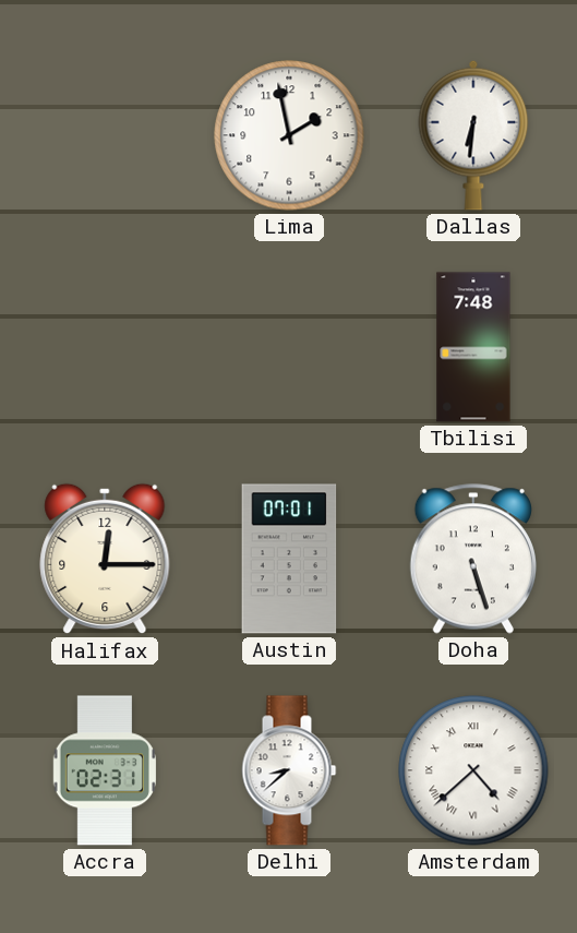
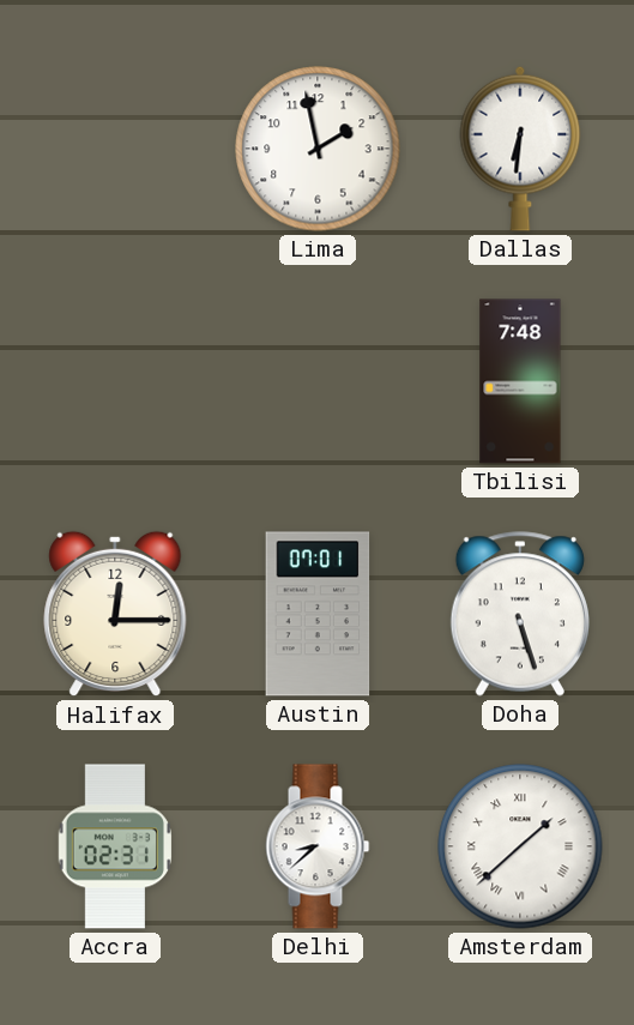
Amsterdam: 4:38 -> 1:38 (520, 846)
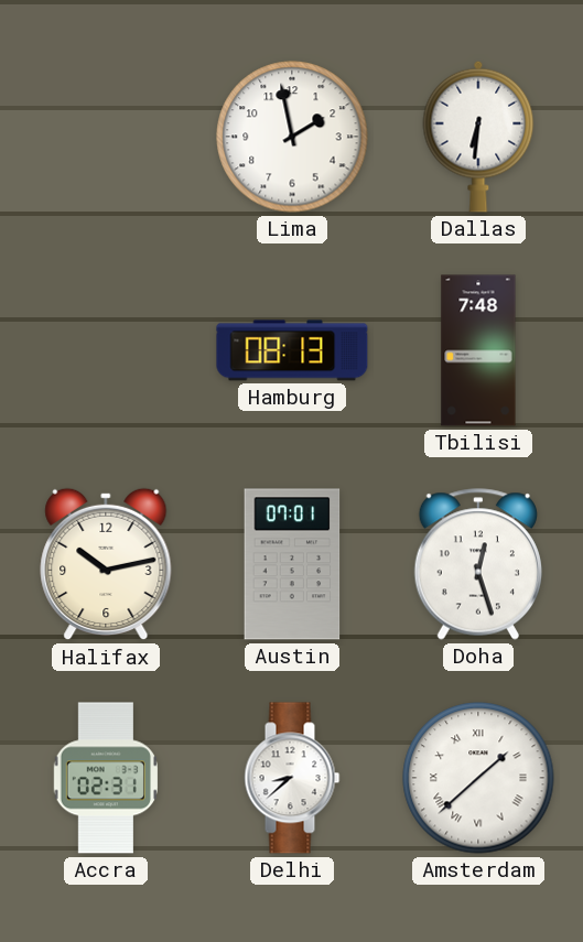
Hamburg: none -> 08:13 (292, 350)
Halifax: 12:15 -> 10:13 (106, 564)
Doha: 5:27 -> 12:27 (478, 564)
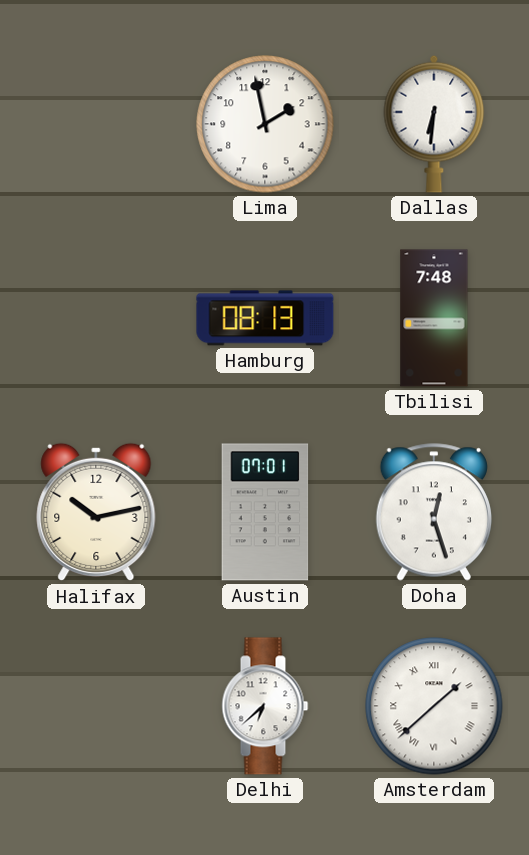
Accra: 02:31 -> none (106, 778)
Delhi: 8:38 -> 6:38 (265, 706)
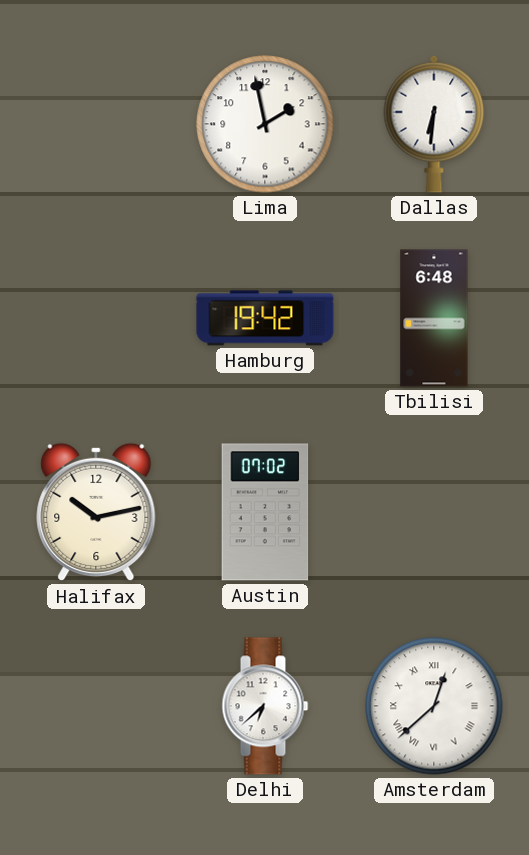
Hamburg: 08:13 -> 19:42 (265, 318)
Tbilisi: 7:48 -> 6:48 (434, 318)
Austin: 07:01 -> 07:02 (265, 512)
Doha: 12:27 -> none (434, 512)
Amsterdam: 1:38 -> 12:38 (434, 706)
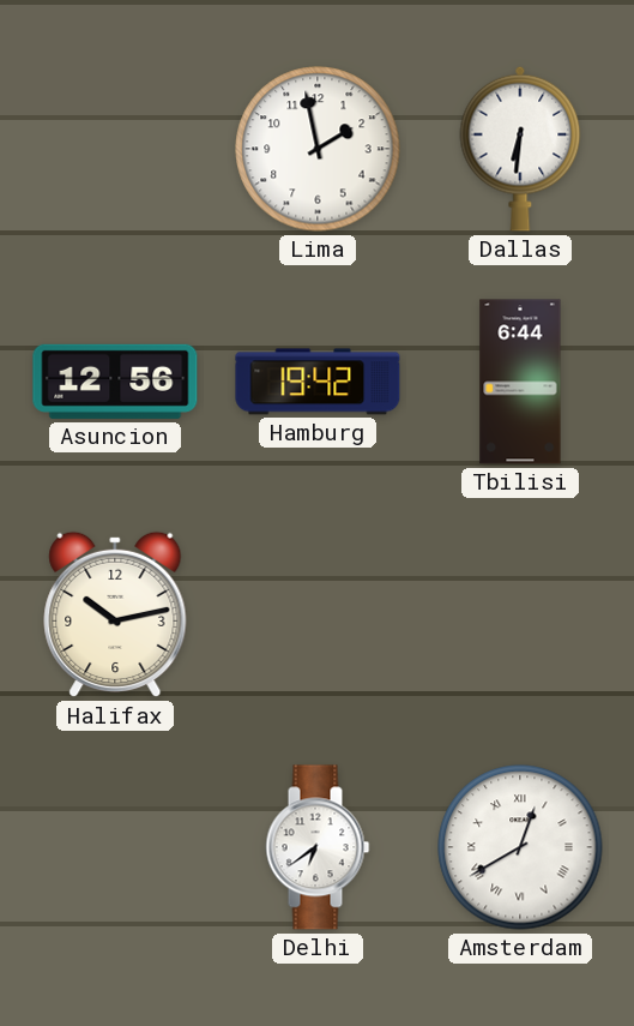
Asuncion: none -> 12:56 (115, 382)
Tbilisi: 6:48 -> 6:44 (520, 382)
Austin: 07:02 -> none (265, 512)
Delhi: 6:38 -> 6:39 (318, 847)
Amsterdam: 12:38 -> 12:40 (520, 847)
